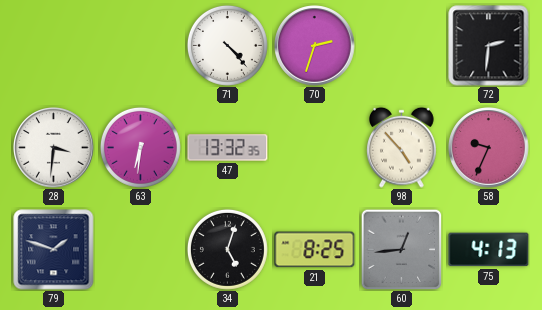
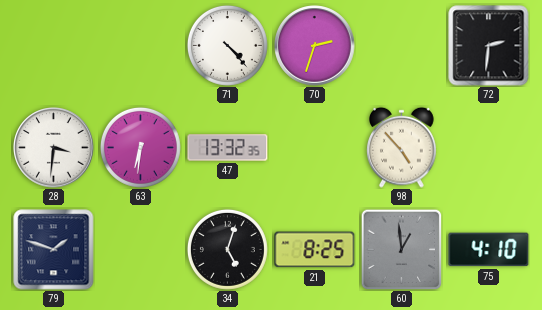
58: 9:34 -> none (489, 148)
60: 12:44 -> 12:59 (401, 249)
75: 4:13 -> 4:10 (489, 250)
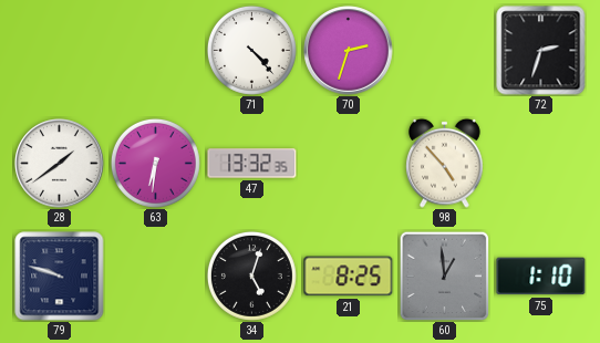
72: 2:31 -> 2:33 (541, 51)
28: 3:31 -> 1:39 (60, 164)
79: 1:48 -> 9:48 (60, 277)
75: 4:10 -> 1:10 (541, 277)
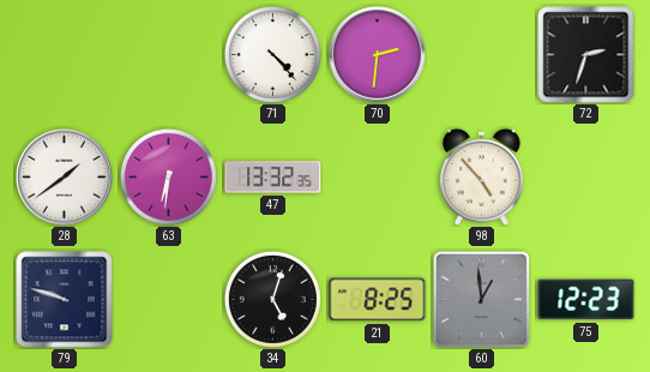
70: 2:33 -> 2:31 (378, 55)
75: 1:10 -> 12:23 (586, 300)
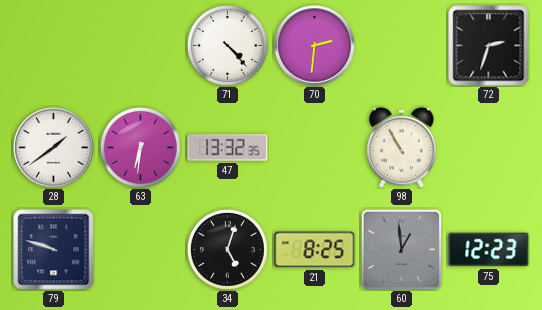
98: 4:53 -> 10:55 (402, 147)
